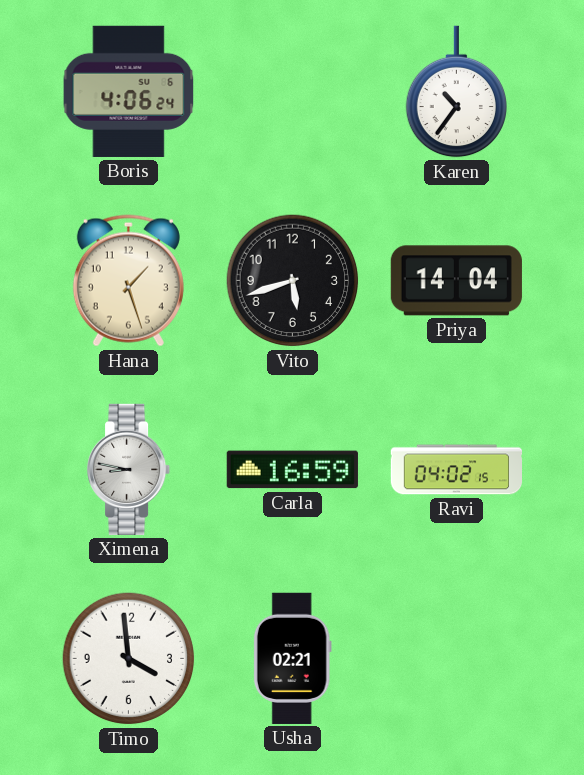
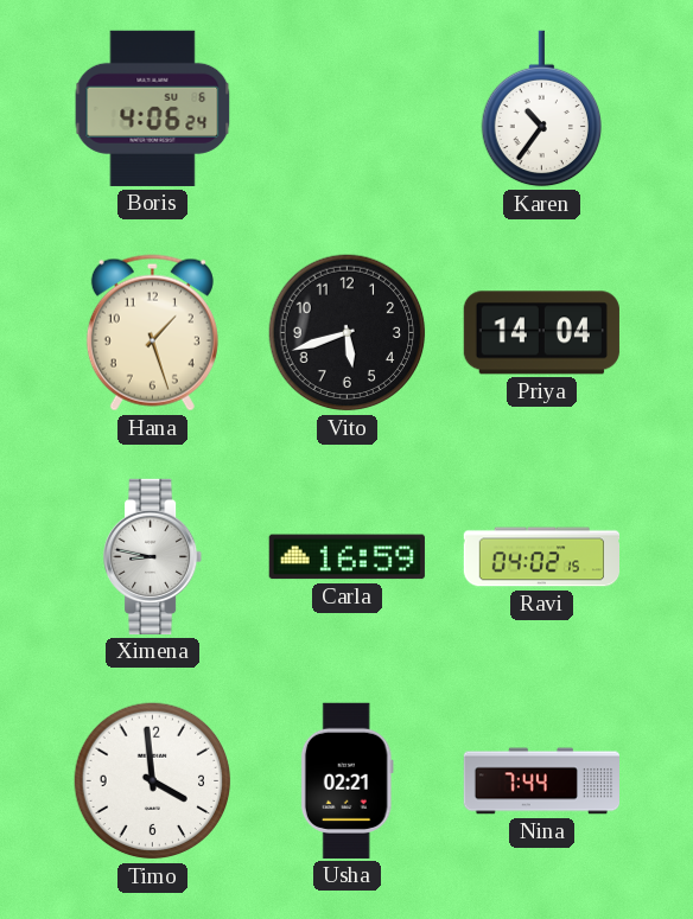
Nina: none -> 7:44 (541, 781)
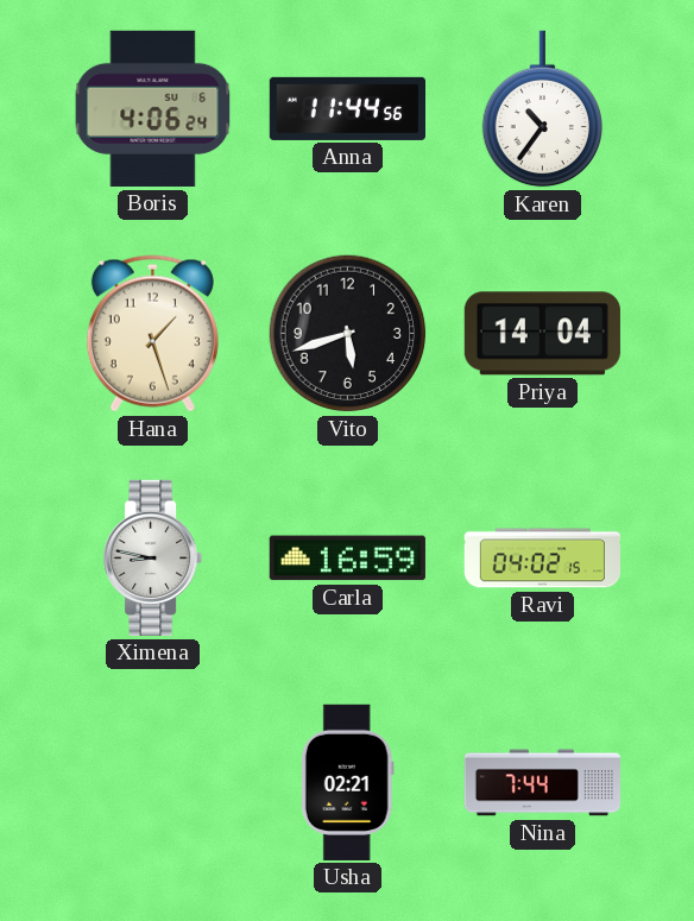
Anna: none -> 11:44 (347, 108)
Timo: 3:59 -> none (153, 781)
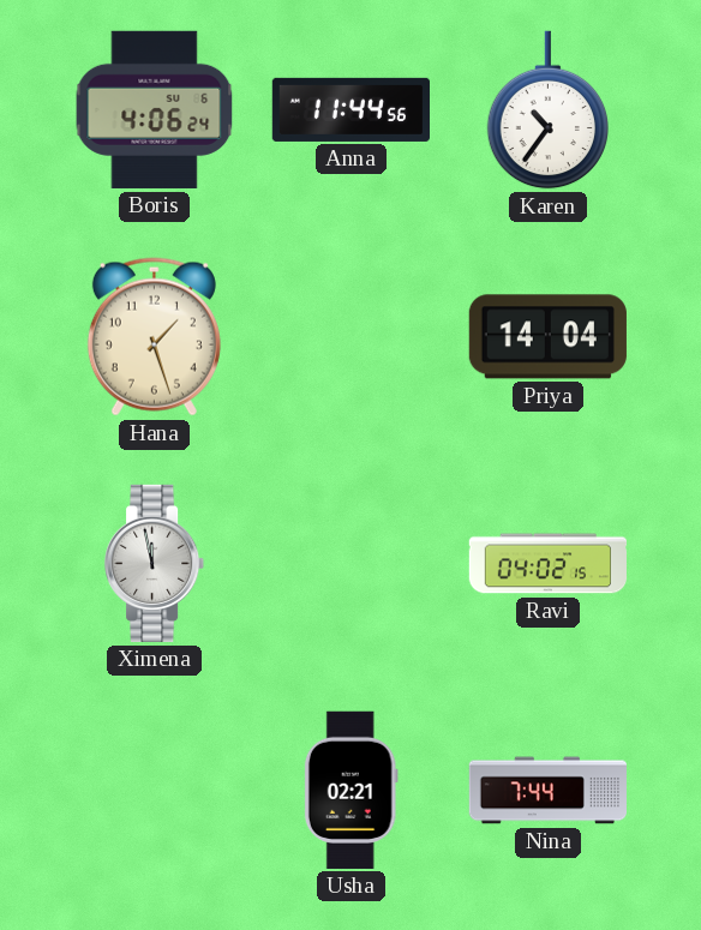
Vito: 5:42 -> none (348, 334)
Ximena: 8:47 -> 11:58 (155, 563)
Carla: 16:59 -> none (347, 559)
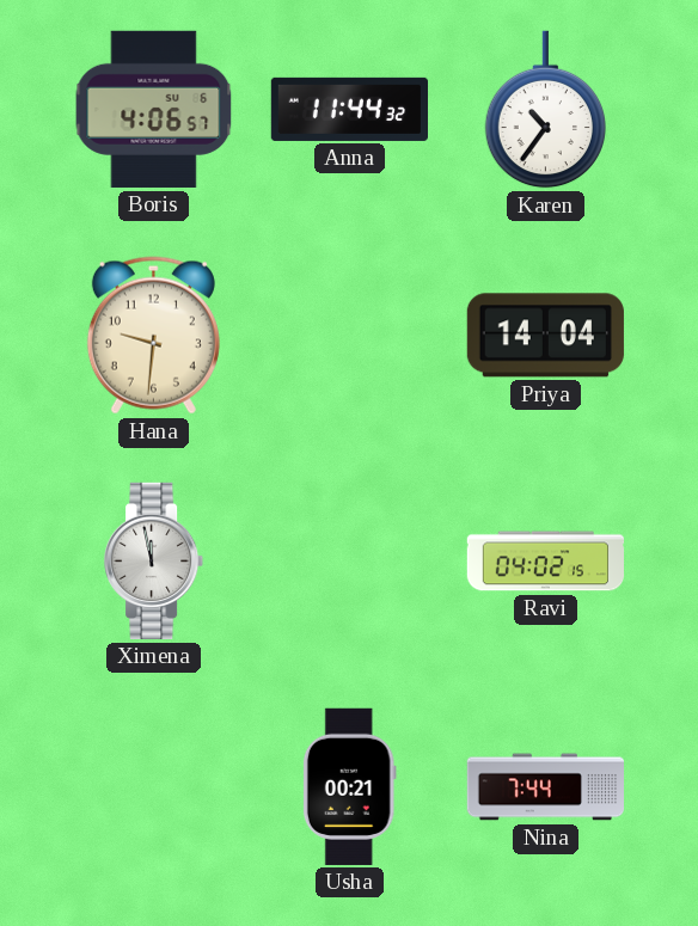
Boris: 4:06:24 -> 4:06:57 (154, 109)
Anna: 11:44:56 -> 11:44:32 (349, 109)
Hana: 1:27 -> 9:31 (153, 336)
Usha: 02:21 -> 00:21 (349, 786)
